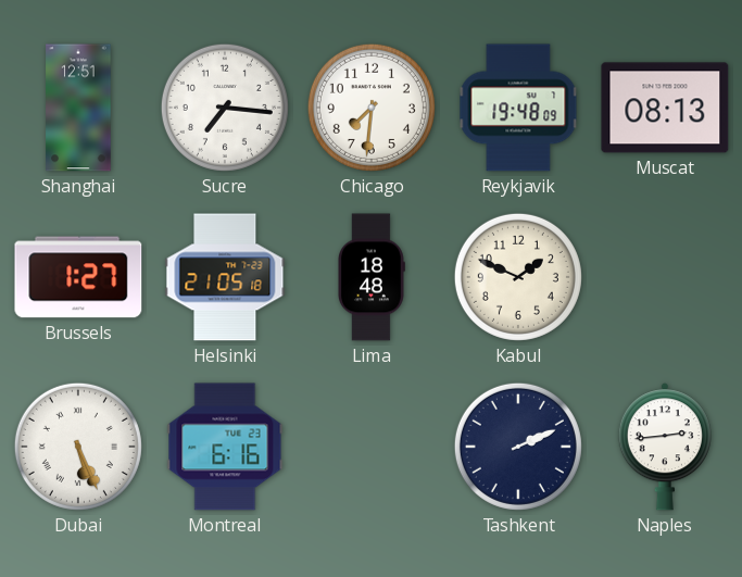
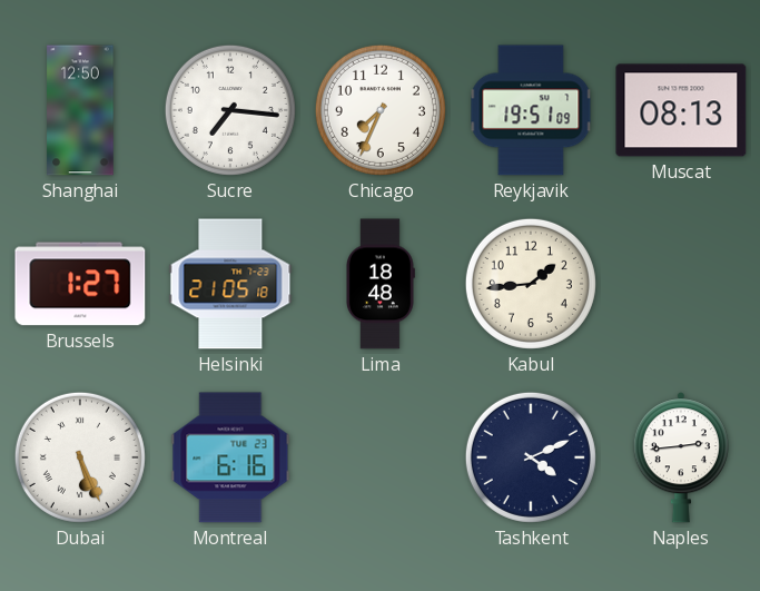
Shanghai: 12:51 -> 12:50 (80, 110)
Chicago: 7:31 -> 7:34 (381, 110)
Reykjavik: 19:48 -> 19:51 (531, 110)
Kabul: 1:49 -> 1:44 (531, 284)
Tashkent: 2:11 -> 4:11 (531, 457)
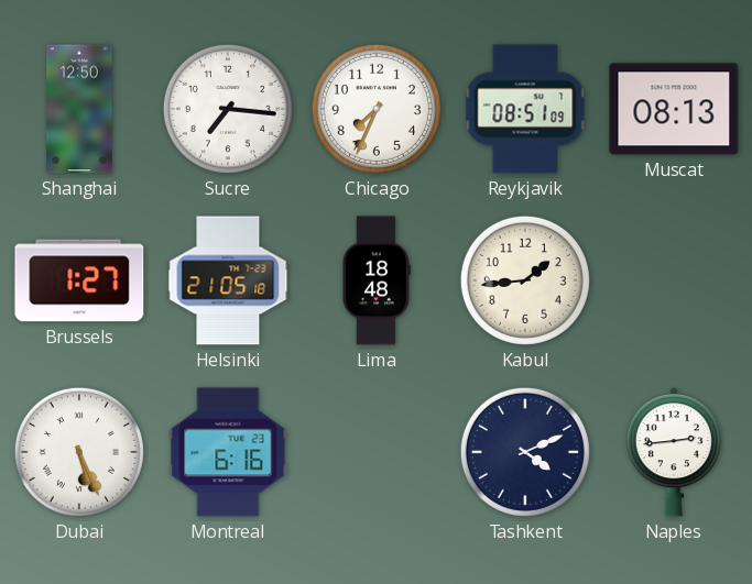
Reykjavik: 19:51 -> 08:51 (525, 109)
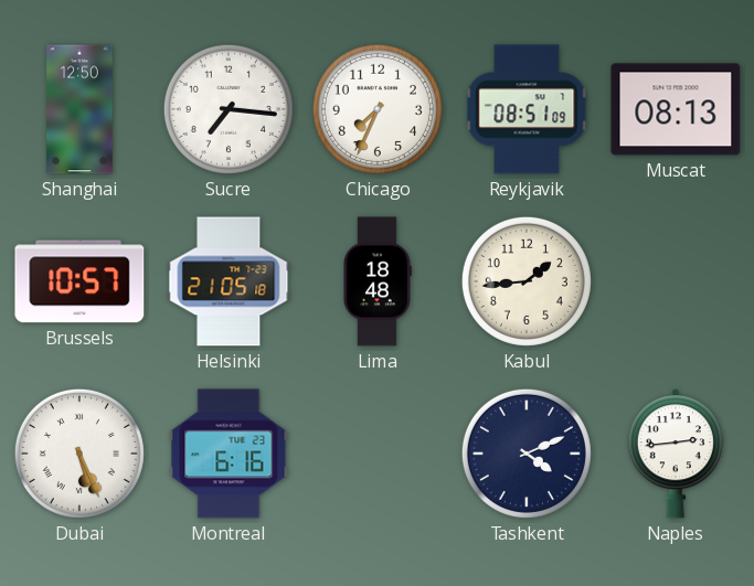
Brussels: 1:27 -> 10:57 (79, 281)
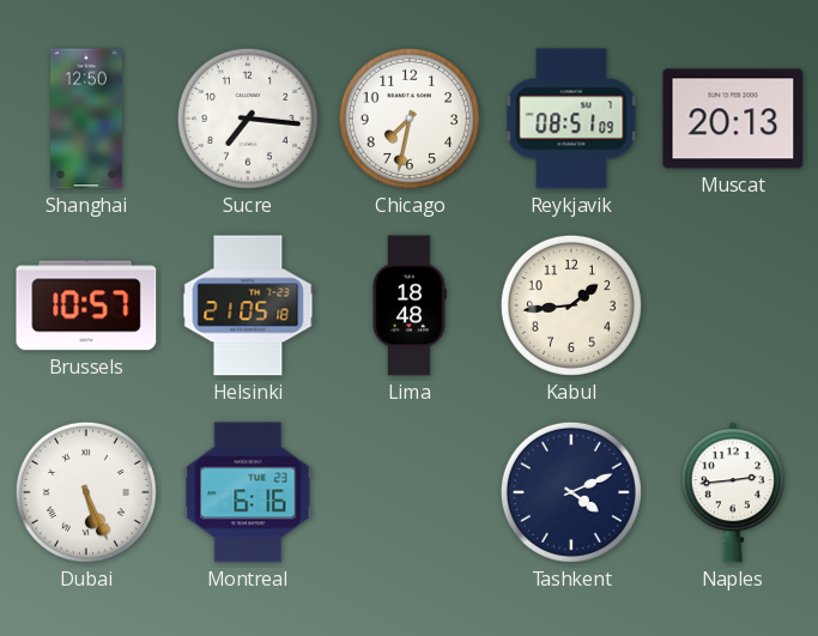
Chicago: 7:34 -> 7:32 (410, 119)
Muscat: 08:13 -> 20:13 (733, 119)
